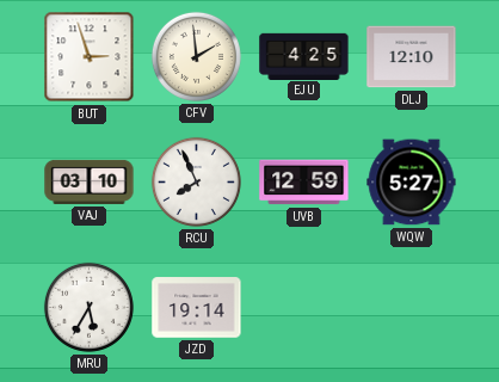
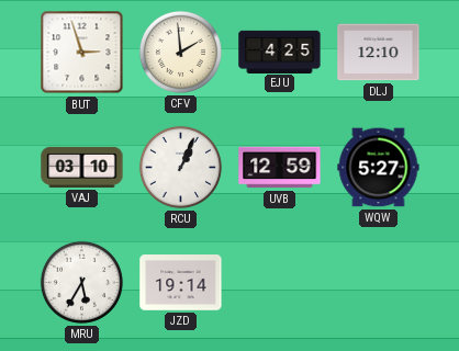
RCU: 7:56 -> 1:04 (180, 167)
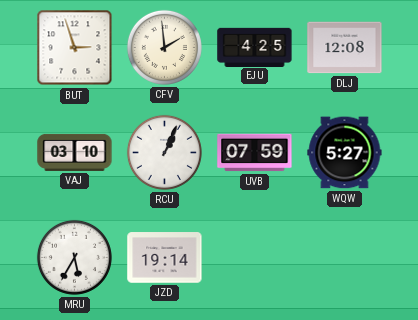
DLJ: 12:10 -> 12:08 (345, 48)
UVB: 12:59 -> 07:59 (255, 153)
